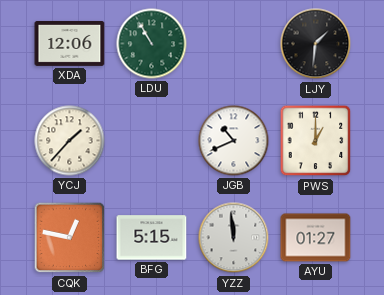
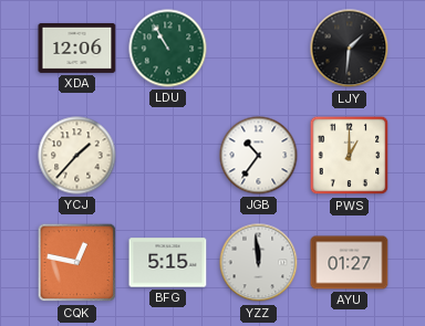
JGB: 10:41 -> 10:36 (259, 156)
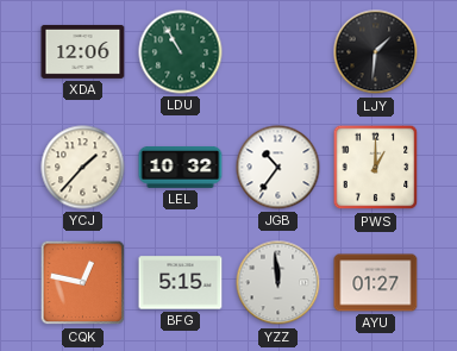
LEL: none -> 10:32 (181, 168)
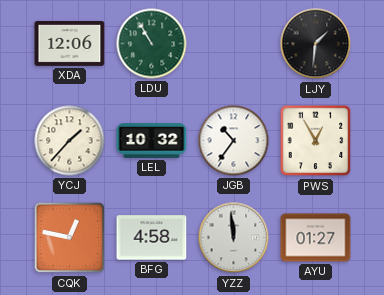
PWS: 1:00 -> 12:55 (316, 141)
BFG: 5:15 -> 4:58 (152, 238)
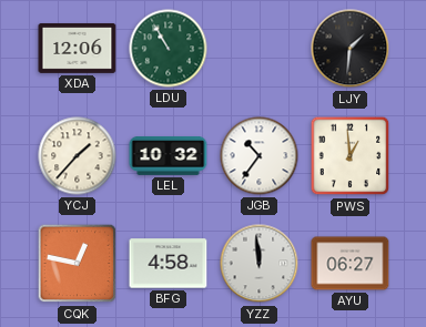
PWS: 12:55 -> 12:59 (351, 156)
AYU: 01:27 -> 06:27 (351, 264)
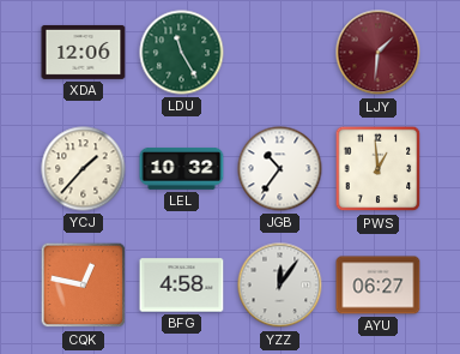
LDU: 10:55 -> 11:25 (182, 53)
LJY dial: black -> burgundy (379, 53)
YZZ: 11:59 -> 12:06 (280, 286)
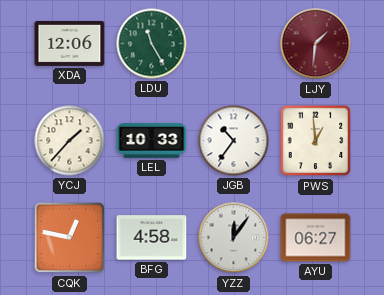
LEL: 10:32 -> 10:33 (152, 141)
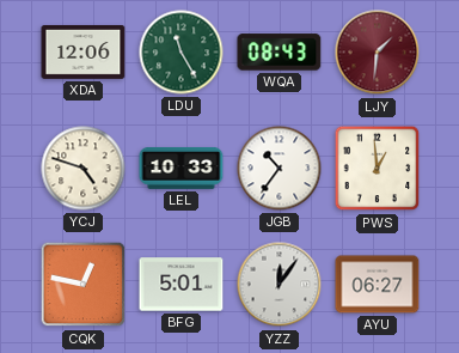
WQA: none -> 08:43 (280, 53)
YCJ: 1:37 -> 4:48 (84, 169)
BFG: 4:58 -> 5:01 (182, 285)
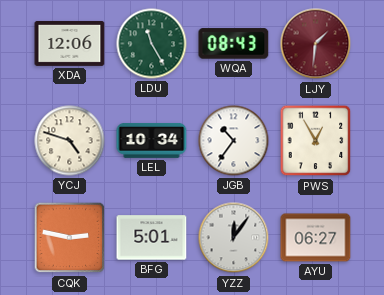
LEL: 10:33 -> 10:34 (152, 141)
PWS: 12:59 -> 12:55 (316, 141)
CQK: 12:47 -> 2:47 (70, 238)
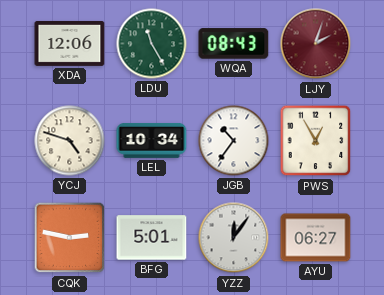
LJY: 1:31 -> 2:03 (316, 44)
